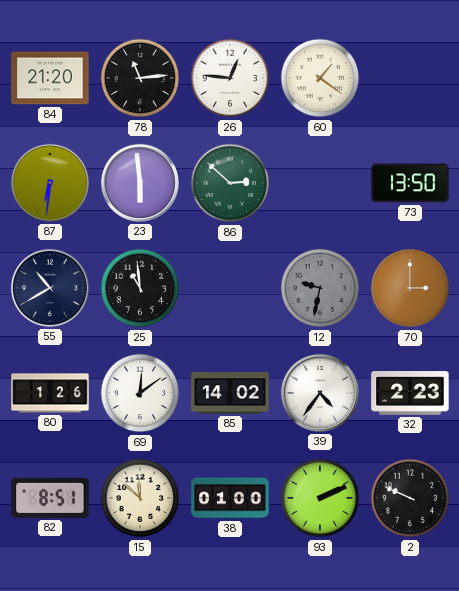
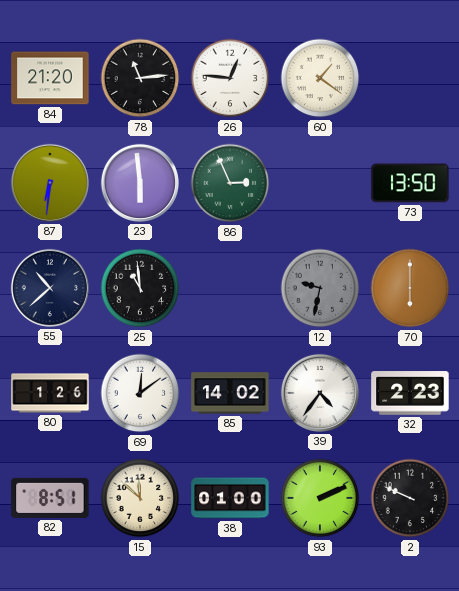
86: 2:52 -> 2:56 (230, 183)
55: 10:40 -> 10:38 (50, 288)
70: 3:00 -> 6:00 (410, 288)
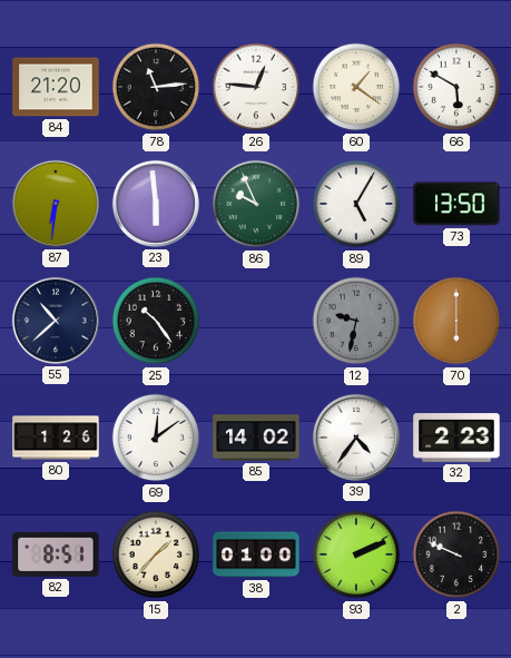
66: none -> 5:50 (456, 87)
86: 2:56 -> 9:56 (256, 204)
89: none -> 5:05 (356, 204)
25: 10:59 -> 10:24 (156, 321)
15: 11:52 -> 1:37 (156, 554)
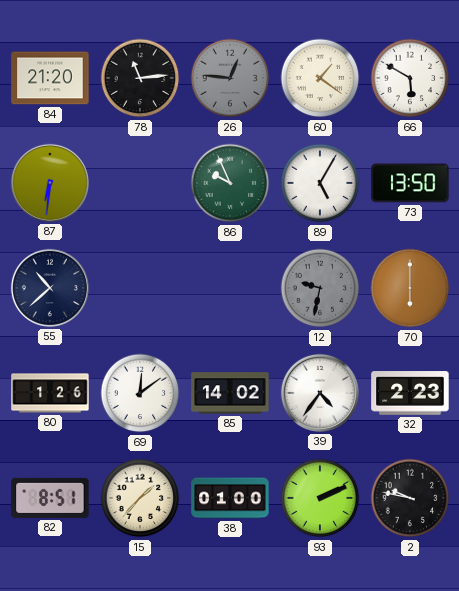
26 dial: white -> grey (230, 78)
23: 5:59 -> none (156, 204)
25: 10:24 -> none (156, 321)
2: 9:49 -> 9:47 (410, 498)
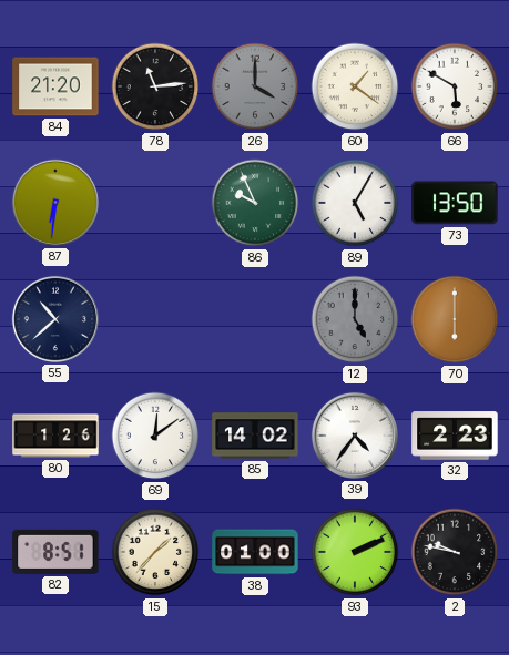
26: 12:46 -> 4:00 (255, 86)
12: 9:32 -> 5:00 (355, 319)
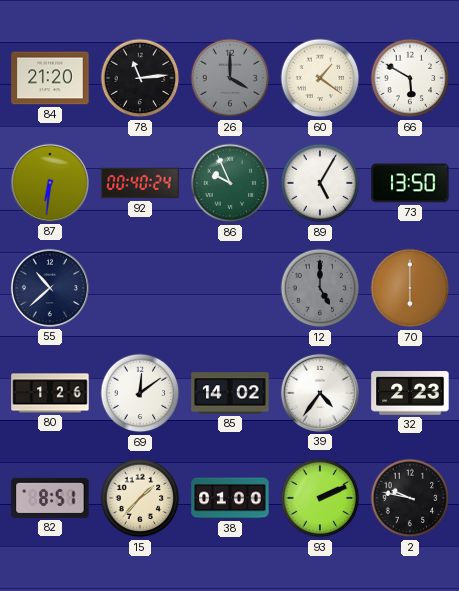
92: none -> 00:40 (140, 183)
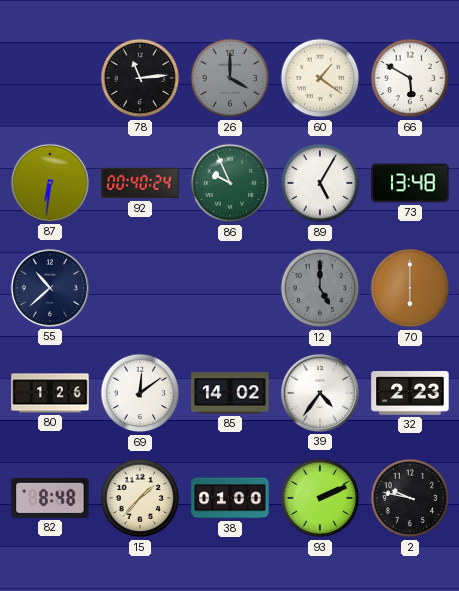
84: 21:20 -> none (50, 78)
73: 13:50 -> 13:48 (410, 183)
82: 8:51 -> 8:48 (50, 498)
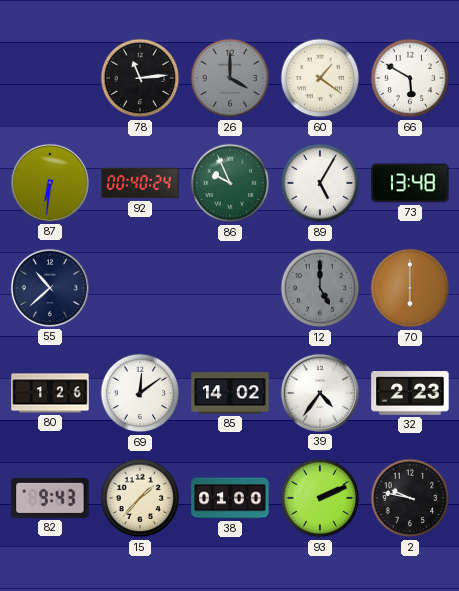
82: 8:48 -> 9:43 (50, 498)
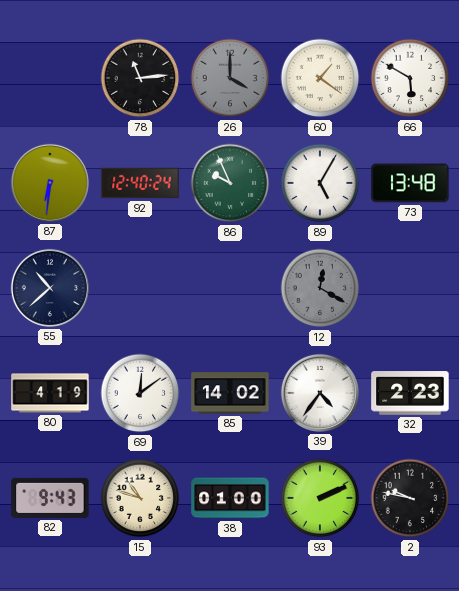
92: 00:40 -> 12:40 (140, 183)
12: 5:00 -> 12:20 (320, 288)
70: 6:00 -> none (410, 288)
80: 1:26 -> 4:19 (50, 393)
15: 1:37 -> 10:48 (140, 498)
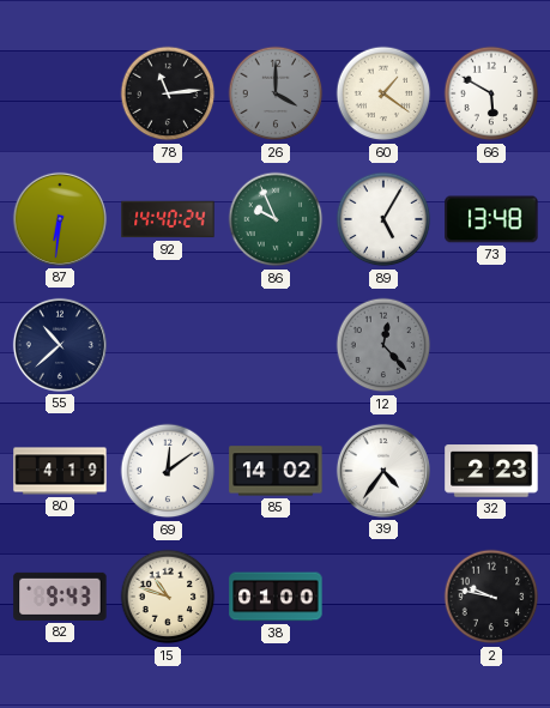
92: 12:40 -> 14:40 (168, 219)
12: 12:20 -> 12:23 (383, 345)
93: 2:11 -> none (320, 498)
